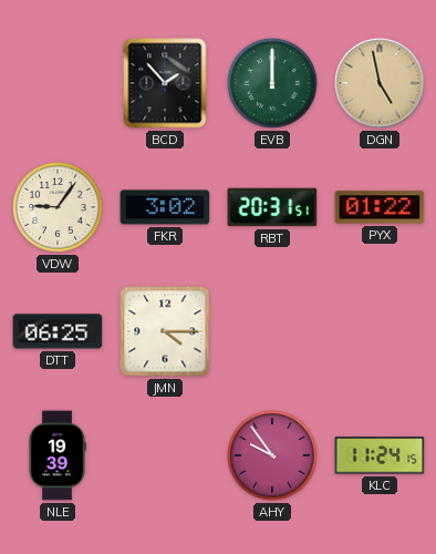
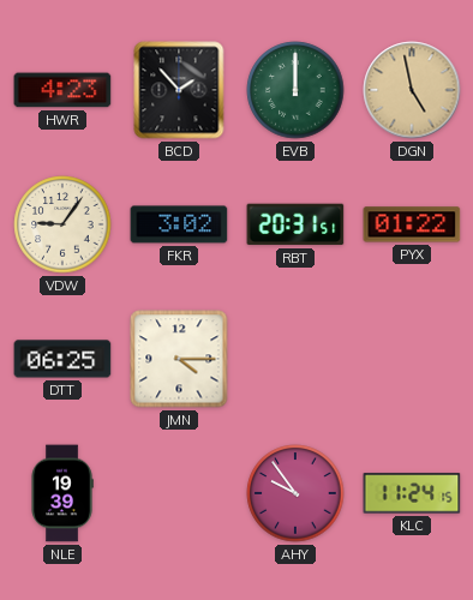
HWR: none -> 4:23 (62, 90)
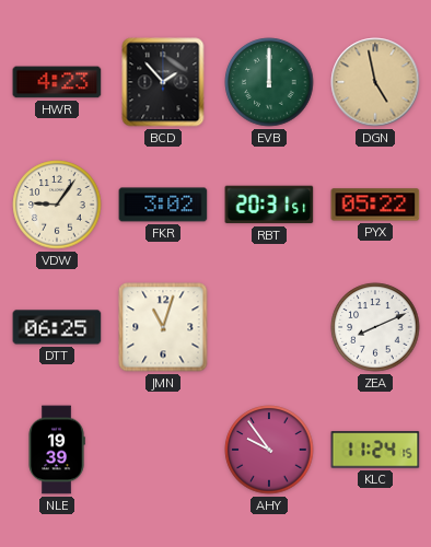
PYX: 01:22 -> 05:22 (375, 205)
JMN: 4:15 -> 11:03 (163, 327)
ZEA: none -> 8:11 (375, 327)
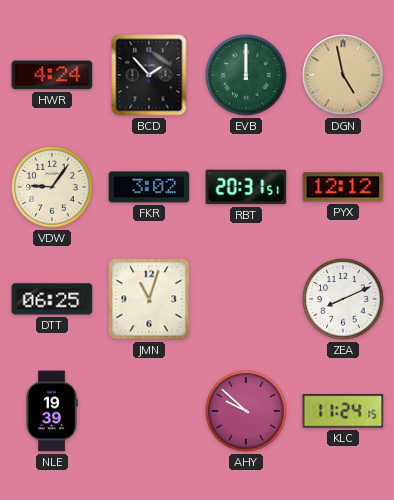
HWR: 4:23 -> 4:24 (52, 75)
PYX: 05:22 -> 12:12 (343, 187)
AHY: 9:54 -> 9:52 (246, 411)
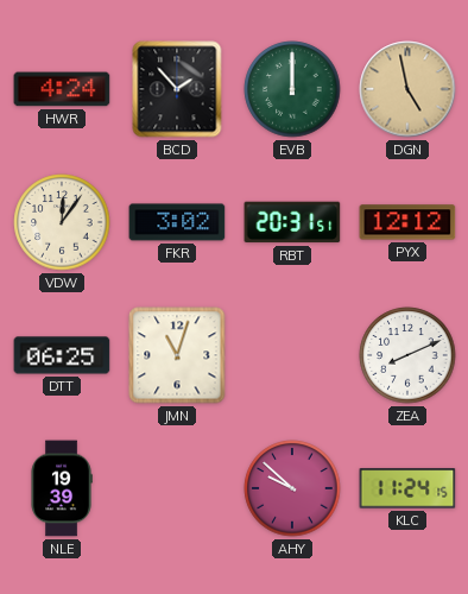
VDW: 9:06 -> 12:06 (62, 222)
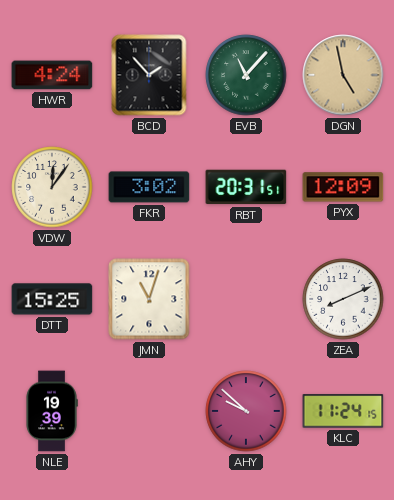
EVB: 12:00 -> 11:07 (246, 75)
PYX: 12:12 -> 12:09 (343, 187)
DTT: 06:25 -> 15:25 (52, 299)
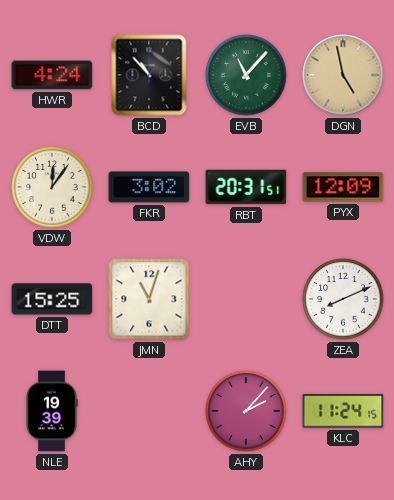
BCD: 1:53 -> 10:53 (149, 75)
AHY: 9:52 -> 2:07 (246, 411)
